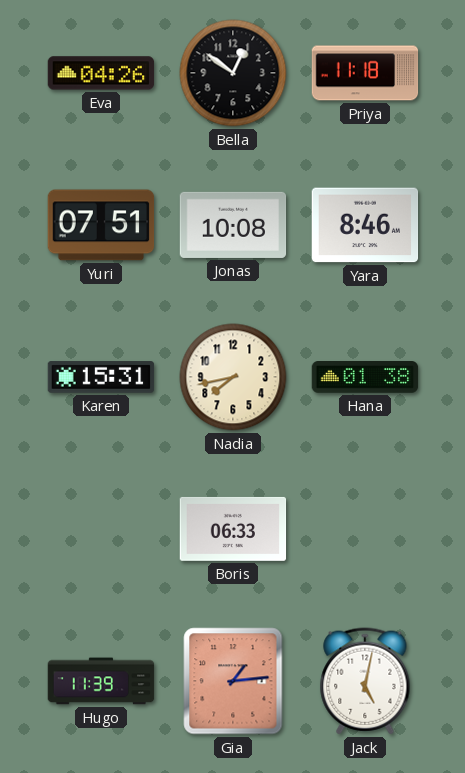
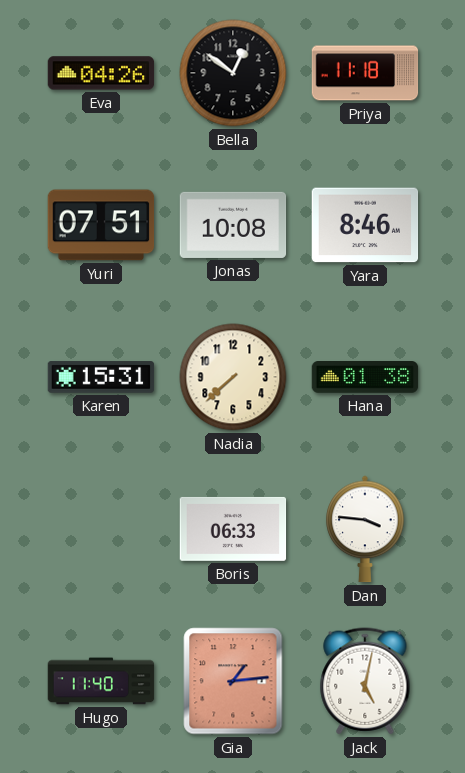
Nadia: 7:43 -> 7:38 (233, 377)
Dan: none -> 3:46 (365, 529)
Hugo: 11:39 -> 11:40 (101, 681)
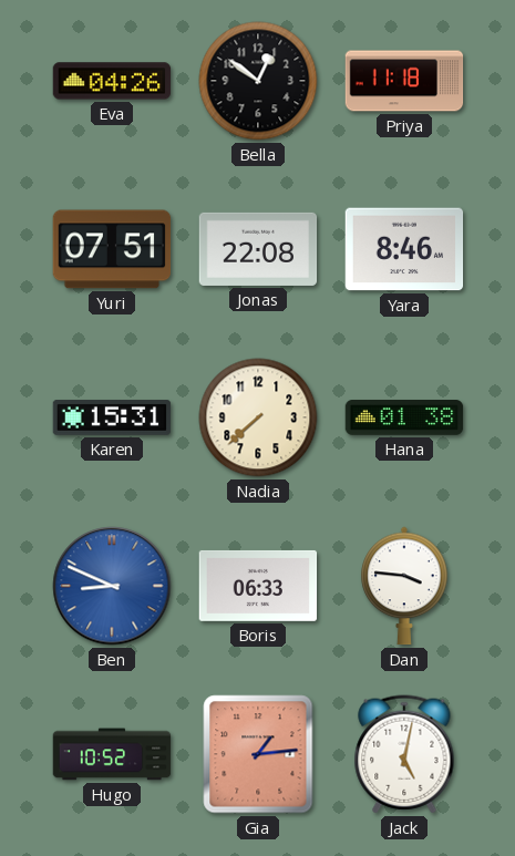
Jonas: 10:08 -> 22:08 (258, 249)
Ben: none -> 8:49 (112, 586)
Hugo: 11:40 -> 10:52 (112, 754)
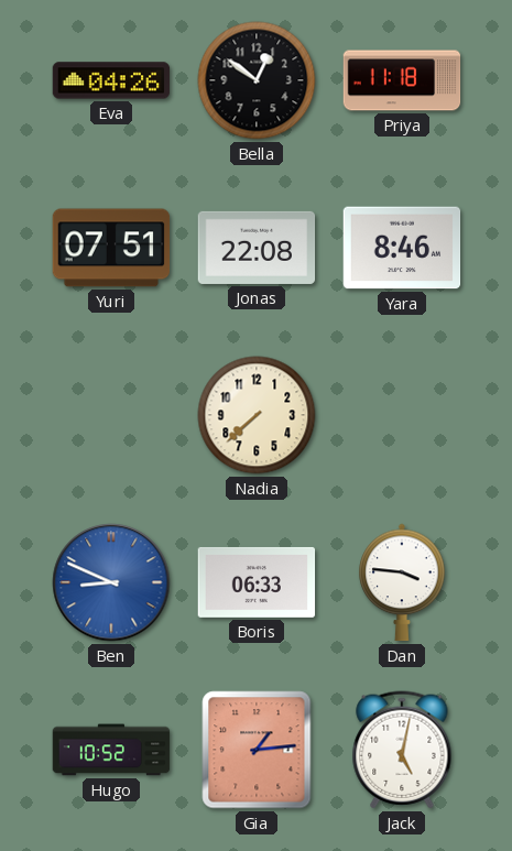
Karen: 15:31 -> none (112, 417)
Hana: 01:38 -> none (404, 417)
